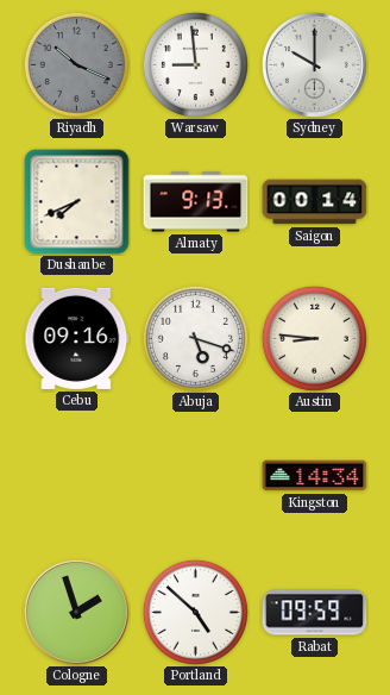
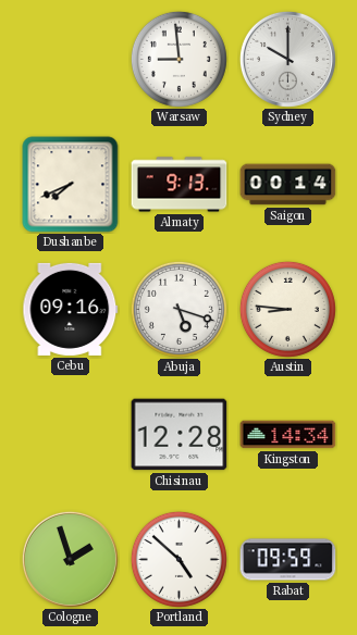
Riyadh: 10:19 -> none (76, 64)
Chisinau: none -> 12:28 (180, 435)
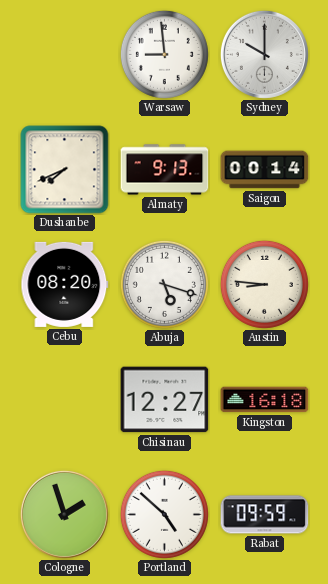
Cebu: 09:16 -> 08:20 (65, 284)
Chisinau: 12:28 -> 12:27 (165, 400)
Kingston: 14:34 -> 16:18 (265, 400)
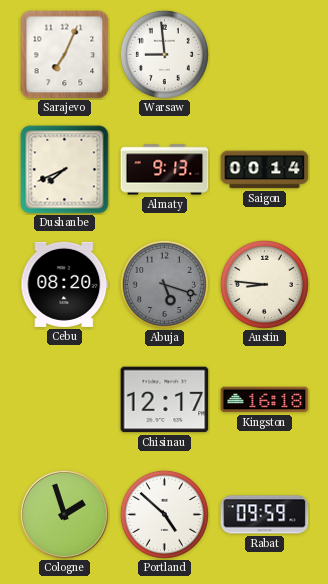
Sarajevo: none -> 7:04 (65, 55)
Sydney: 10:00 -> none (264, 54)
Abuja dial: white -> grey (164, 284)
Chisinau: 12:27 -> 12:17 (165, 400)
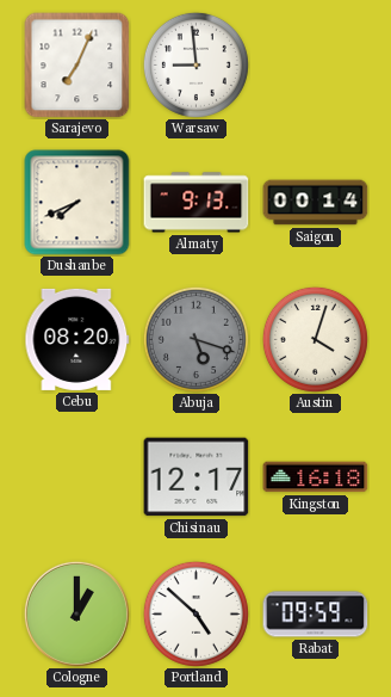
Austin: 8:46 -> 4:03 (315, 339)
Cologne: 1:57 -> 1:00 (76, 613)
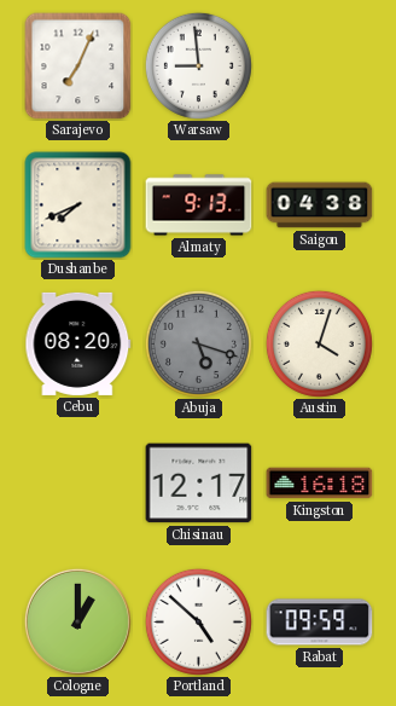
Saigon: 00:14 -> 04:38 (320, 206)
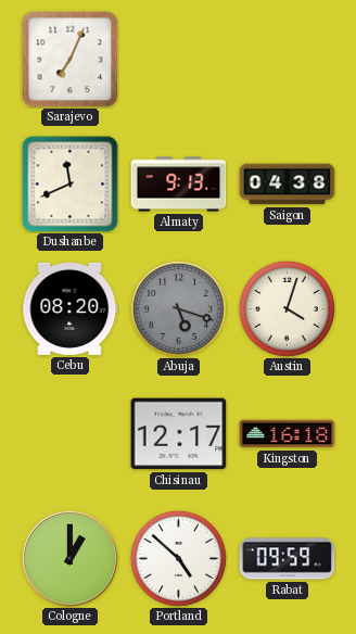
Warsaw: 8:59 -> none (198, 65)
Dushanbe: 7:41 -> 11:41 (71, 185)
